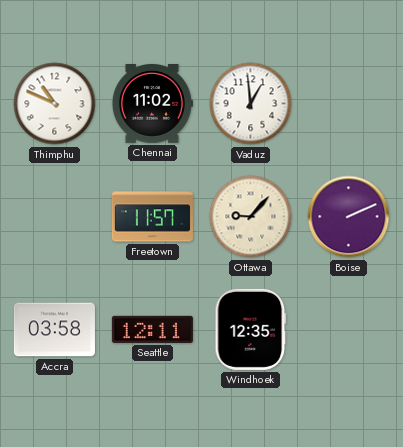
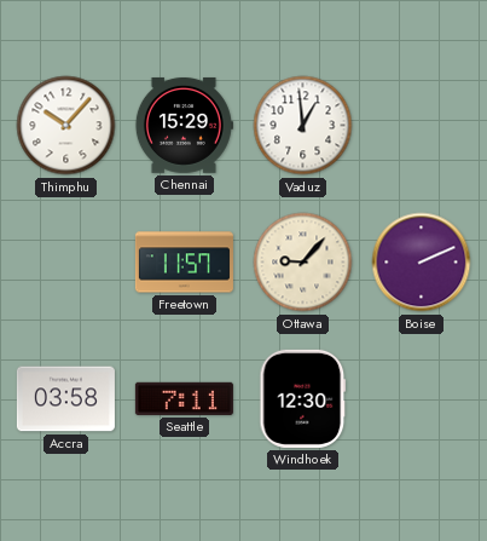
Thimphu: 10:49 -> 10:07 (66, 126)
Chennai: 11:02 -> 15:29 (184, 125)
Seattle: 12:11 -> 7:11 (184, 398)
Windhoek: 12:35 -> 12:30 (303, 398)
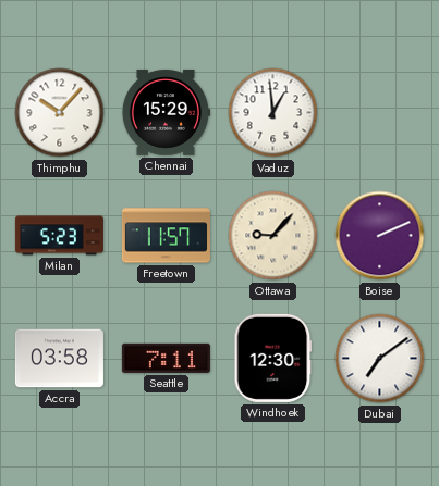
Milan: none -> 5:23 (59, 236)
Dubai: none -> 7:09 (380, 359)
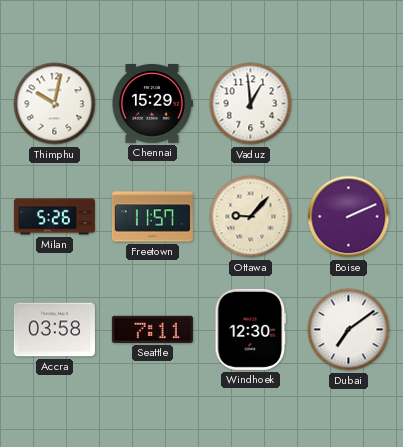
Thimphu: 10:07 -> 10:02 (55, 104)
Milan: 5:23 -> 5:26 (54, 217)
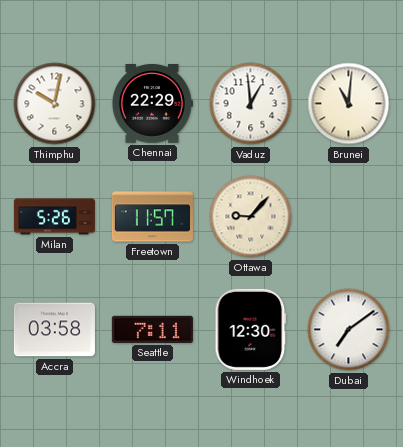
Chennai: 15:29 -> 22:29 (152, 103)
Brunei: none -> 11:01 (349, 104)
Boise: 2:11 -> none (349, 217)
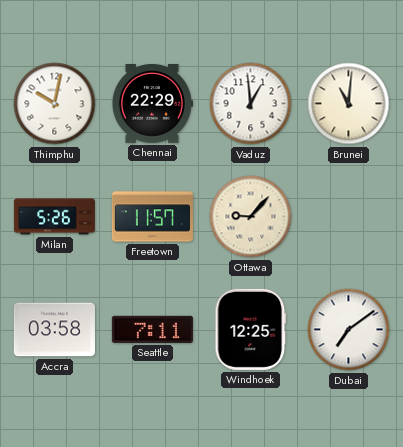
Windhoek: 12:30 -> 12:25 (251, 329)
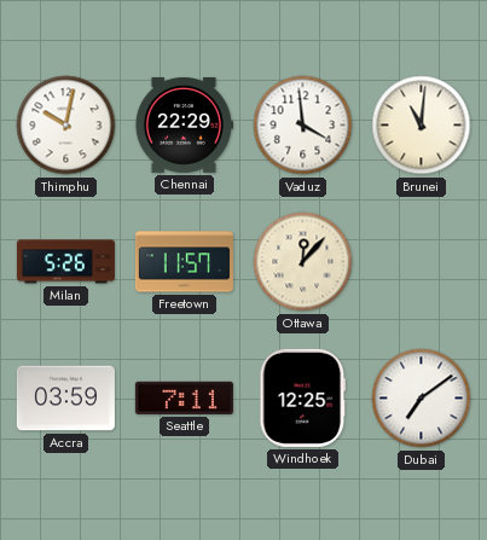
Vaduz: 12:59 -> 3:59 (303, 126)
Ottawa: 9:07 -> 12:07 (303, 262)
Accra: 03:58 -> 03:59 (65, 399)
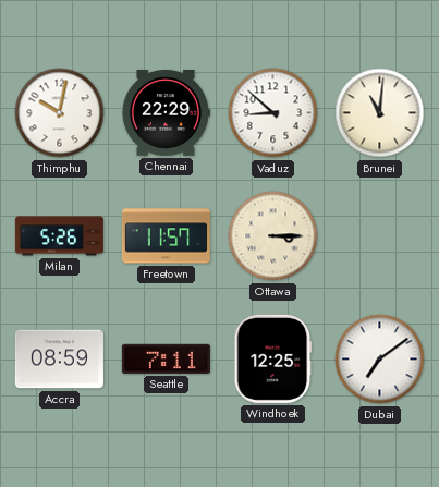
Vaduz: 3:59 -> 8:52 (273, 113)
Ottawa: 12:07 -> 3:15 (273, 236)
Accra: 03:59 -> 08:59 (59, 360)
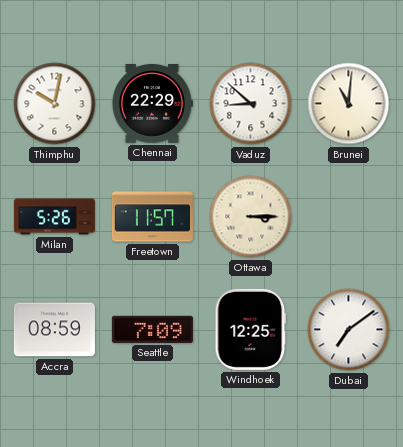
Seattle: 7:11 -> 7:09 (152, 329)
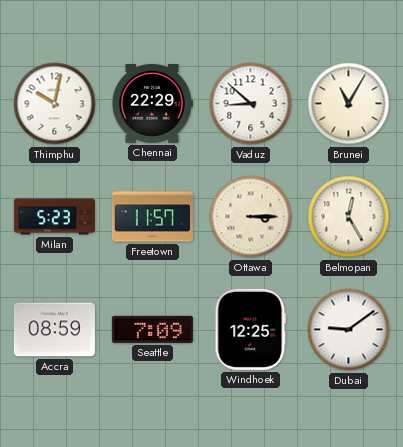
Brunei: 11:01 -> 11:05 (349, 104)
Milan: 5:26 -> 5:23 (54, 217)
Belmopan: none -> 12:25 (349, 217)
Dubai: 7:09 -> 9:09 (349, 330)
